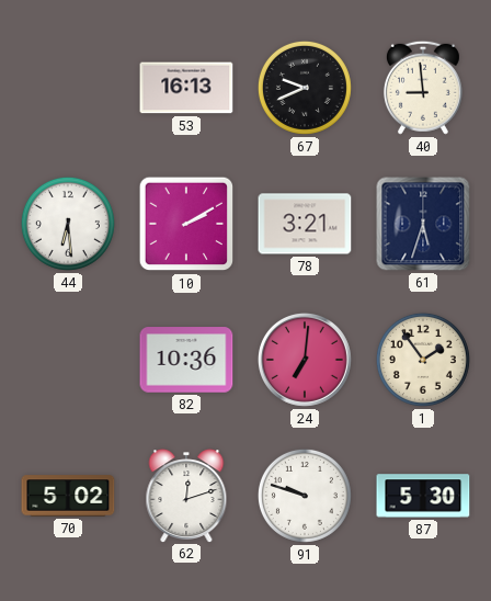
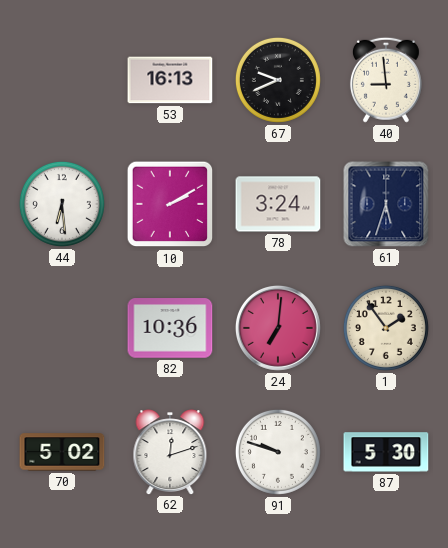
78: 3:21 -> 3:24 (278, 204)
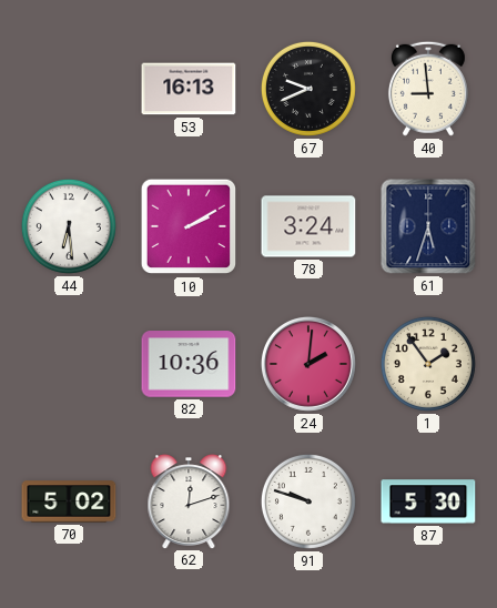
24: 7:01 -> 2:01 (308, 364)
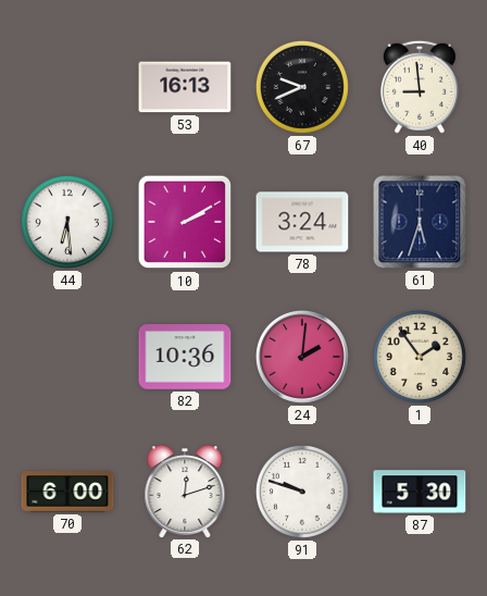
70: 5:02 -> 6:00 (67, 492)
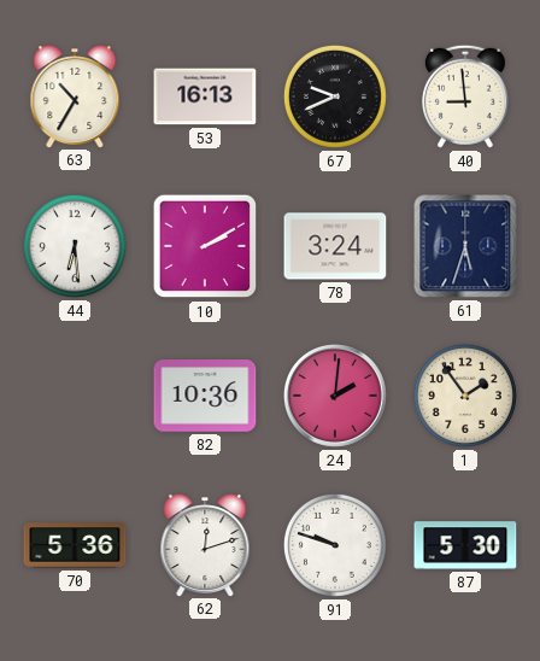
63: none -> 10:35 (75, 96)
70: 6:00 -> 5:36 (75, 545)
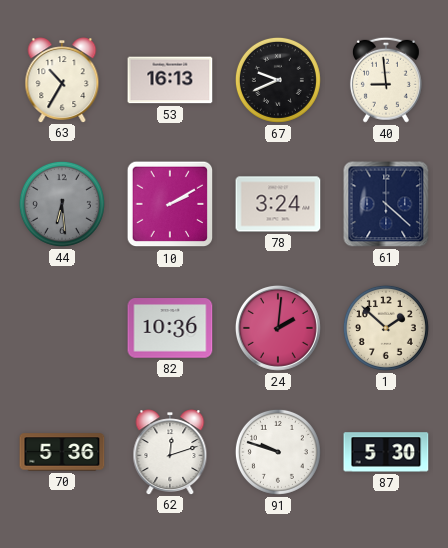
44 dial: white -> grey (62, 204)
61: 5:33 -> 4:22 (386, 204)
1: 1:54 -> 1:52 (386, 328)
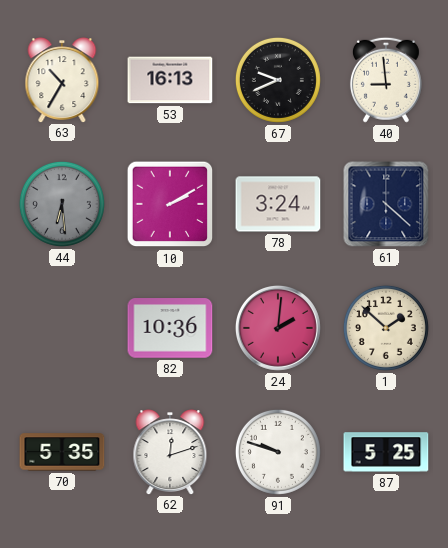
70: 5:36 -> 5:35 (62, 452)
87: 5:30 -> 5:25 (386, 452)
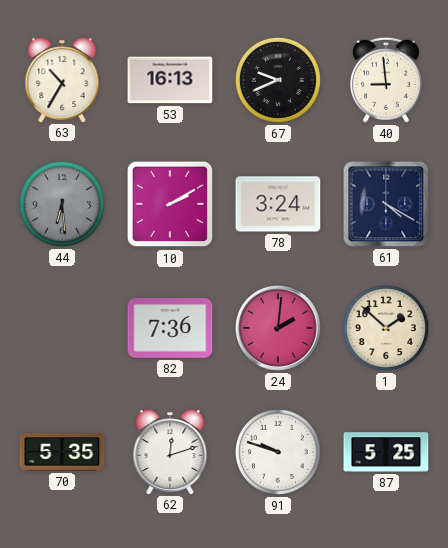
61: 4:22 -> 4:20 (386, 204)
82: 10:36 -> 7:36 (170, 328)
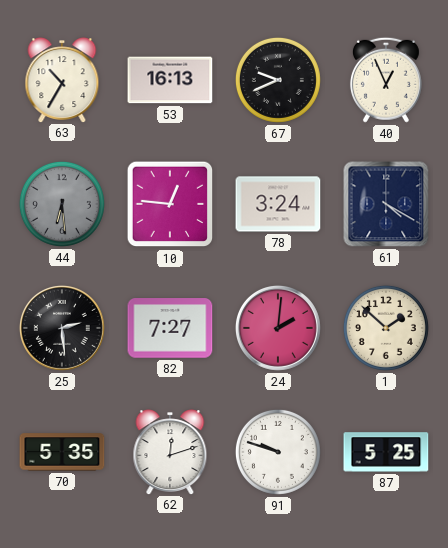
40: 8:59 -> 12:56 (386, 80)
10: 2:10 -> 12:46 (170, 204)
25: none -> 2:29 (62, 328)
82: 7:36 -> 7:27 (170, 328)
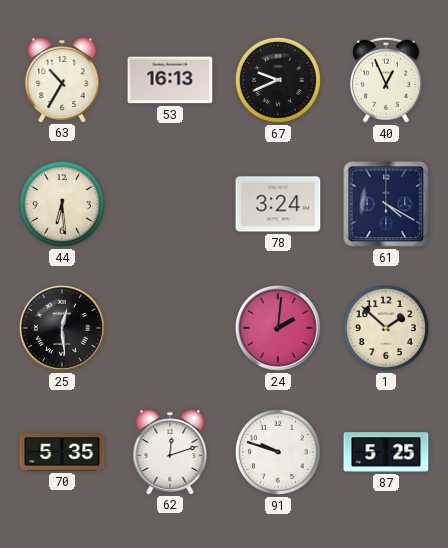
44 dial: grey -> cream (62, 204)
10: 12:46 -> none (170, 204)
25: 2:29 -> 12:29 (62, 328)
82: 7:27 -> none (170, 328)
